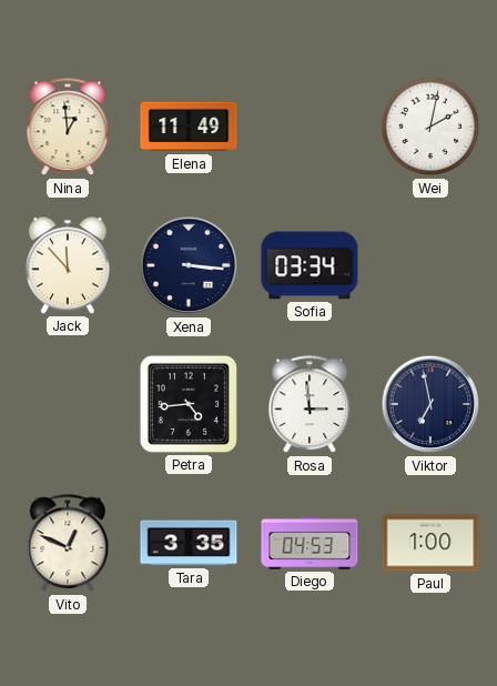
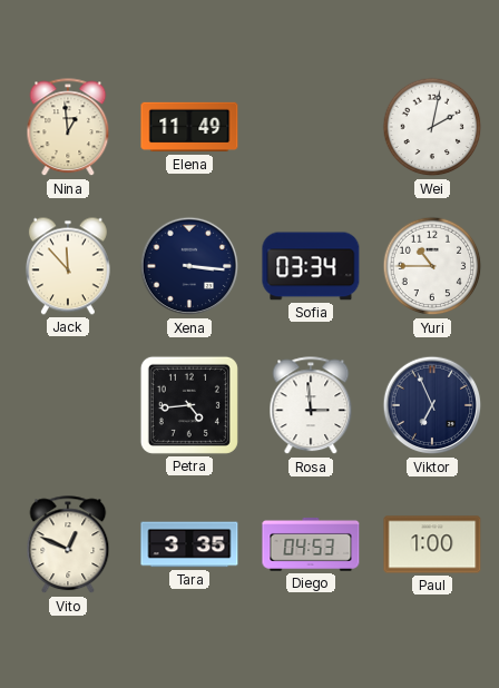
Yuri: none -> 10:45 (432, 266)
Viktor: 6:58 -> 6:56 (432, 405)
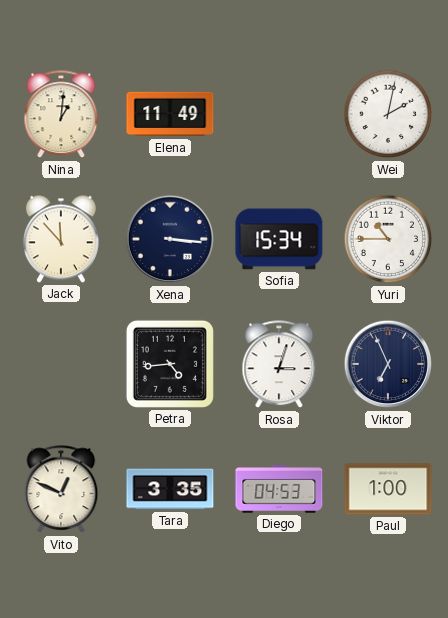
Nina: 12:59 -> 1:01 (61, 115)
Sofia: 03:34 -> 15:34 (279, 239)
Rosa: 2:59 -> 3:03 (279, 365)
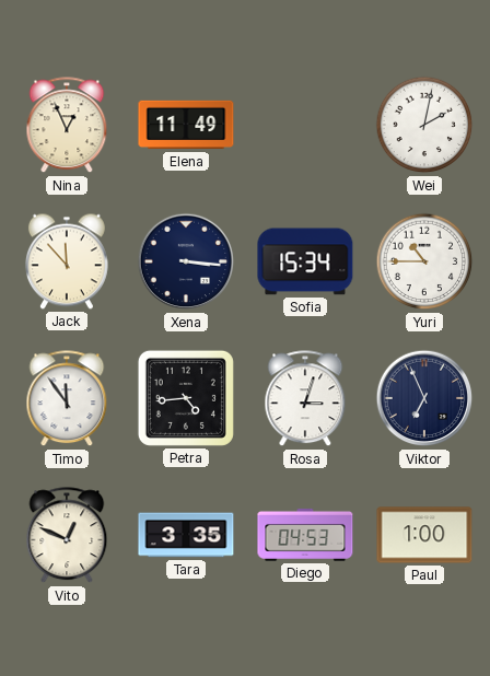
Nina: 1:01 -> 12:56 (67, 126)
Timo: none -> 11:54 (67, 399)
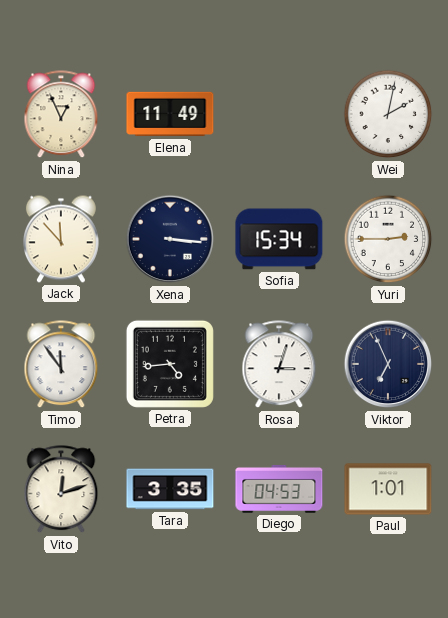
Yuri: 10:45 -> 2:45 (388, 239)
Vito: 12:49 -> 12:12 (61, 490)
Paul: 1:00 -> 1:01 (388, 489)
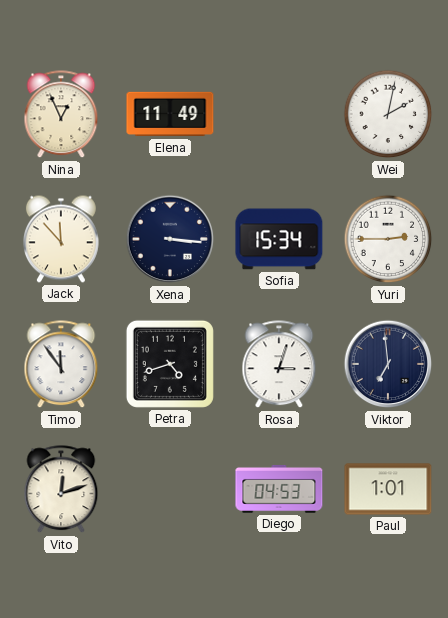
Petra: 4:44 -> 4:42 (170, 364)
Viktor: 6:56 -> 6:59 (388, 364)
Tara: 3:35 -> none (170, 489)
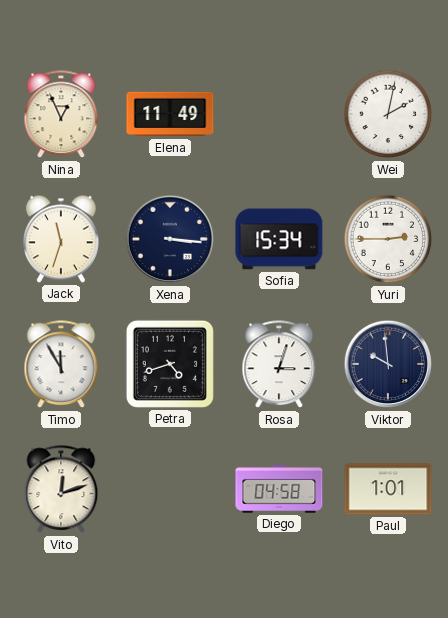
Jack: 11:53 -> 11:33 (61, 239)
Timo: 11:54 -> 11:55 (61, 365)
Viktor: 6:59 -> 9:59 (388, 364)
Diego: 04:53 -> 04:58 (279, 489)
